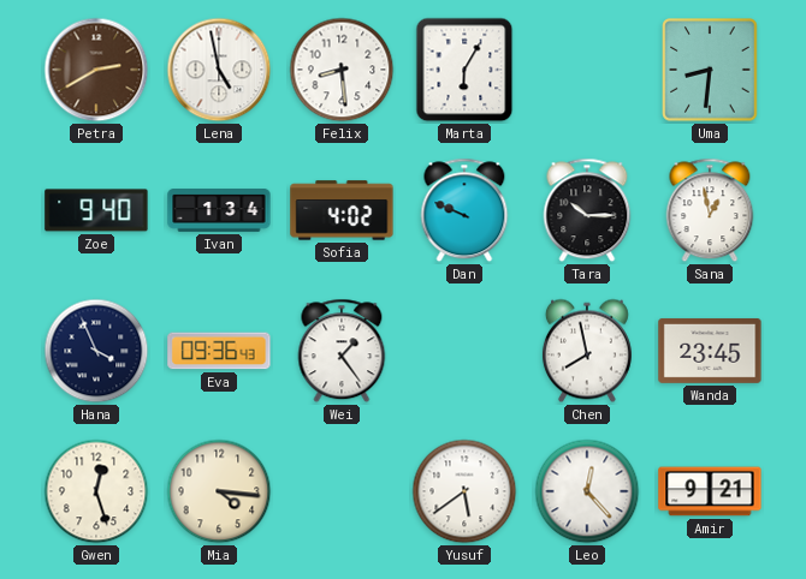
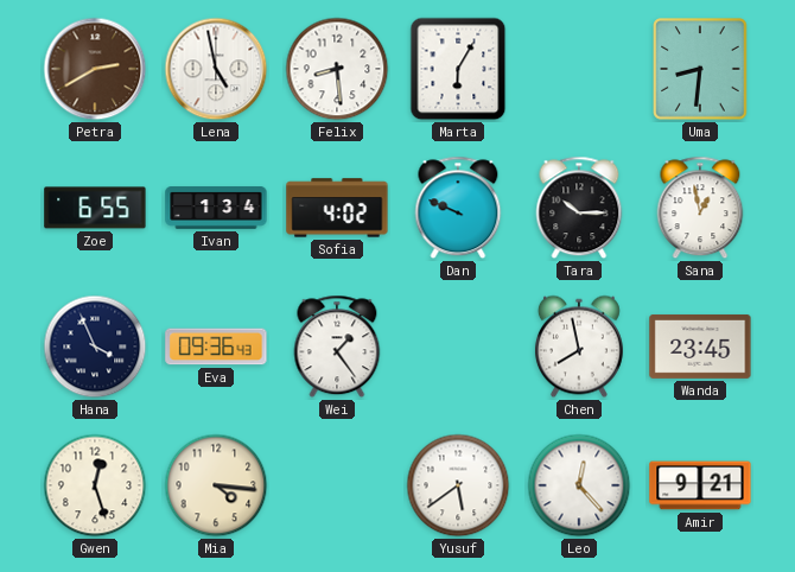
Zoe: 9:40 -> 6:55 (95, 208)
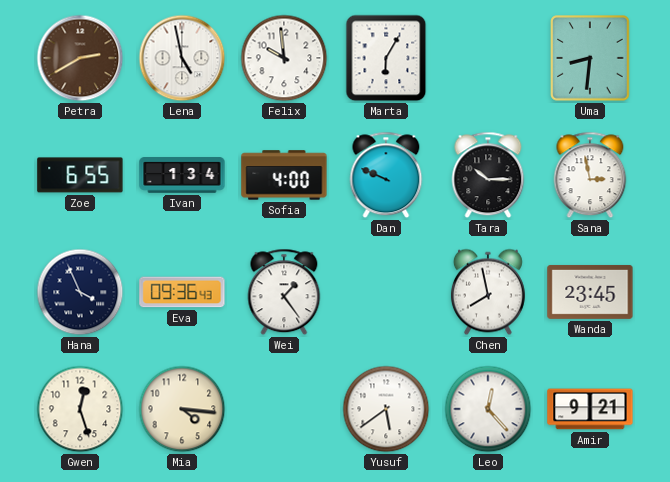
Felix: 8:29 -> 9:59 (284, 58)
Sofia: 4:02 -> 4:00 (284, 175)
Sana: 12:58 -> 2:58 (590, 175)
